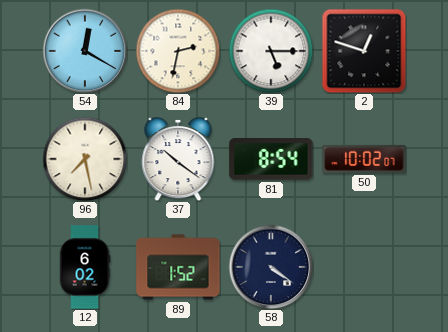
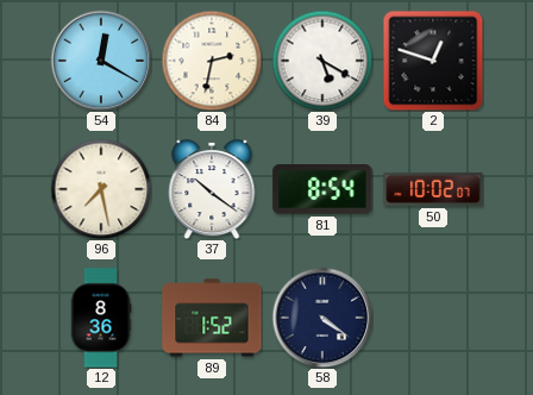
39: 5:15 -> 5:20 (322, 61)
12: 6:02 -> 8:36 (101, 318)
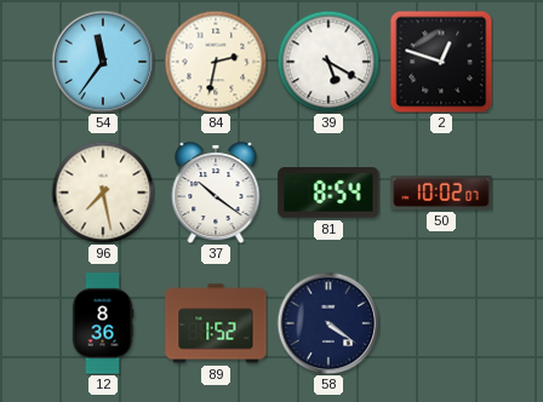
54: 12:20 -> 11:36 (103, 62)
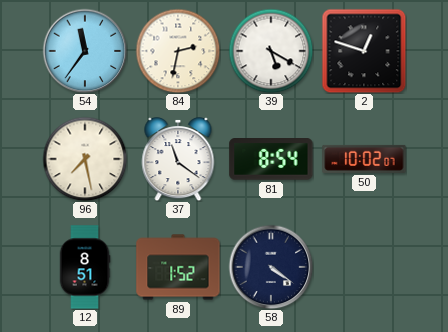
37: 10:21 -> 11:21 (178, 160)
12: 8:36 -> 8:51 (85, 267)
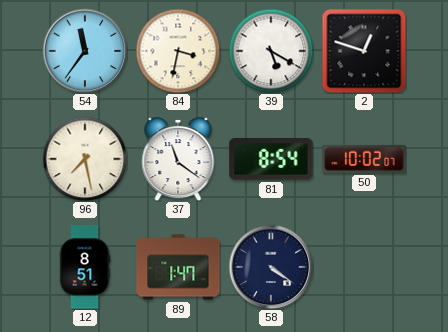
84: 2:32 -> 3:32 (178, 51)
89: 1:52 -> 1:47 (178, 267)
